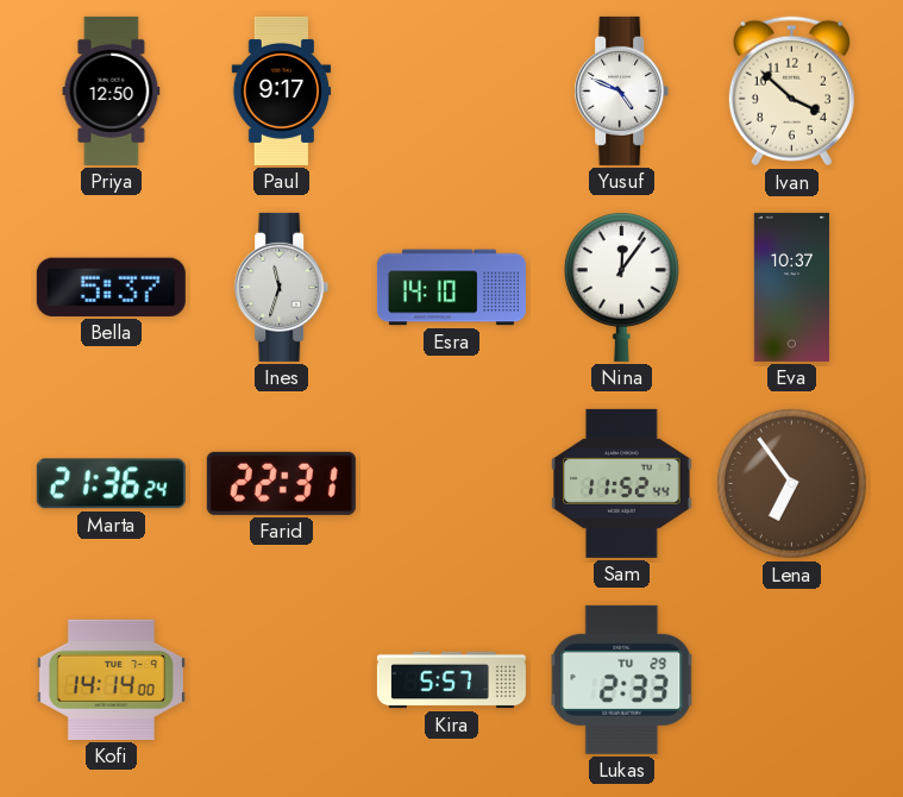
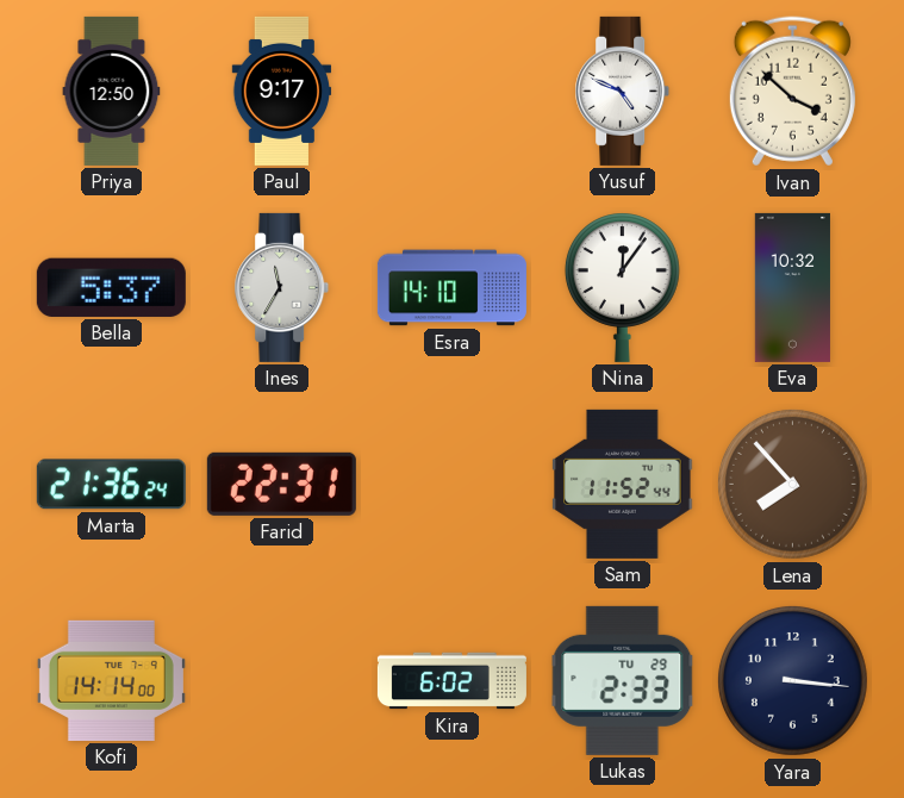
Ines: 11:33 -> 11:35 (282, 287)
Eva: 10:37 -> 10:32 (792, 287)
Lena: 6:54 -> 7:53 (792, 484)
Kira: 5:57 -> 6:02 (451, 681)
Yara: none -> 3:16 (792, 680)
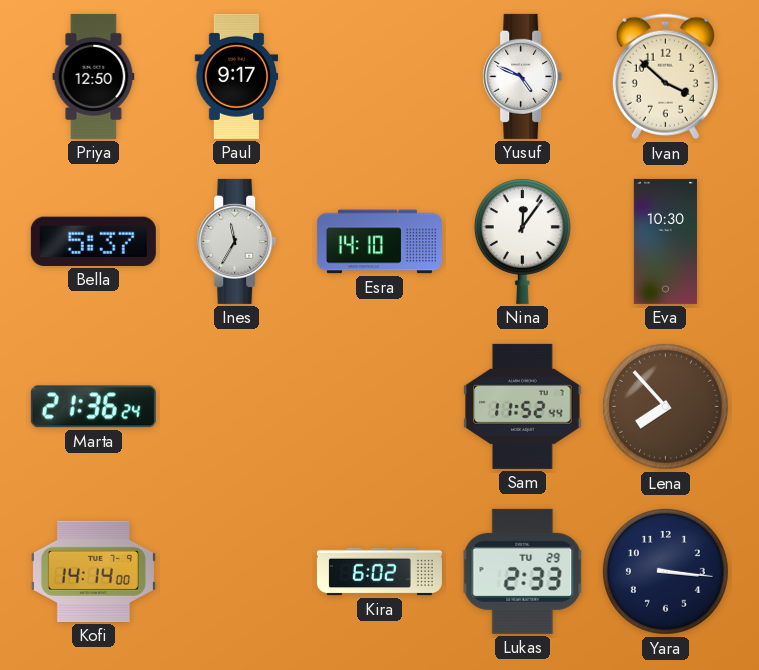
Eva: 10:32 -> 10:30 (665, 241)
Farid: 22:31 -> none (281, 484)
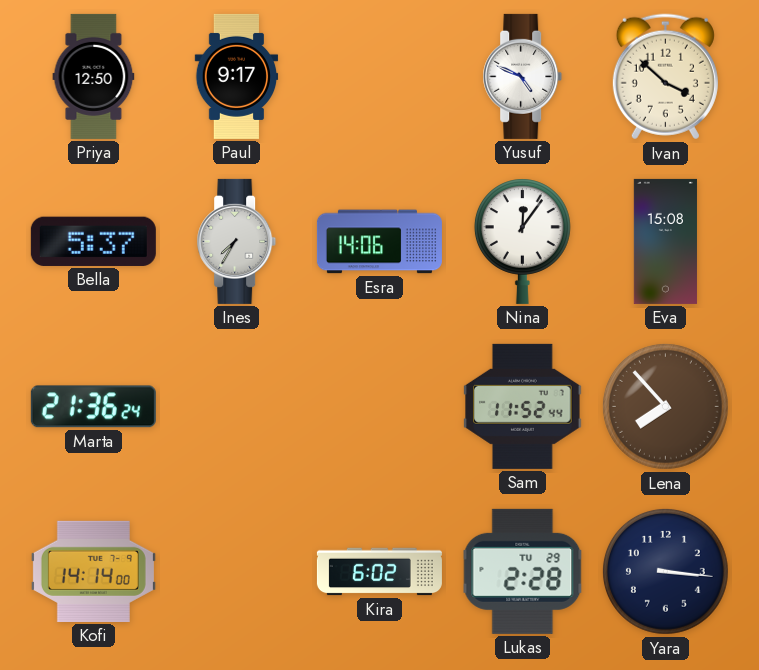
Ines: 11:35 -> 7:35 (237, 241)
Esra: 14:10 -> 14:06 (379, 242)
Eva: 10:30 -> 15:08 (665, 241)
Lukas: 2:33 -> 2:28 (523, 571)
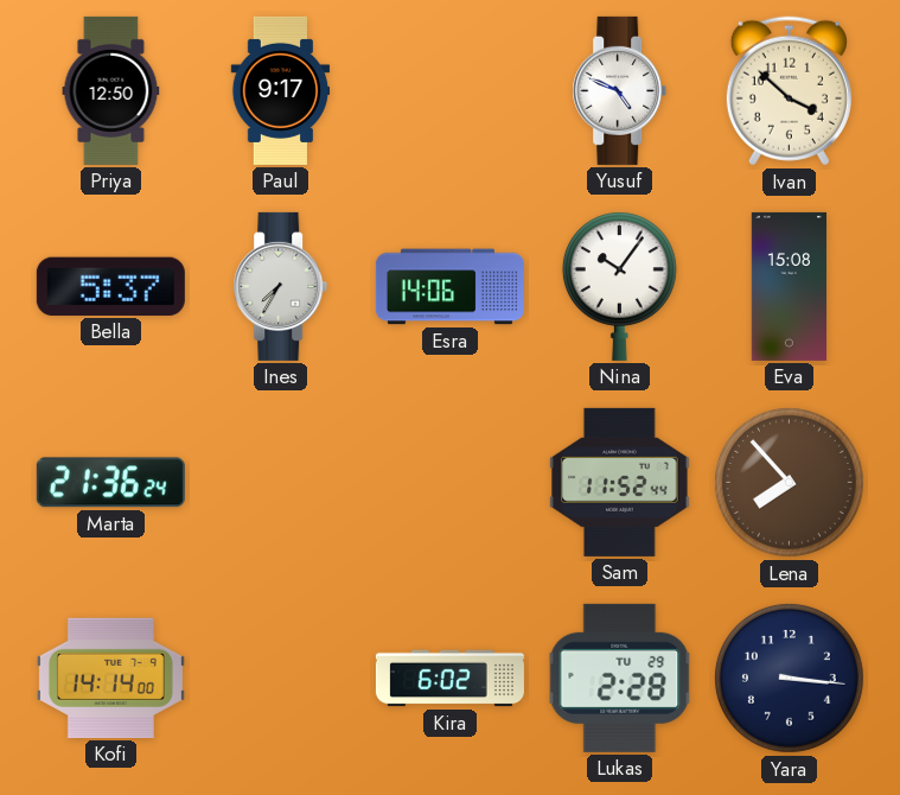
Nina: 12:06 -> 10:06 (619, 286)
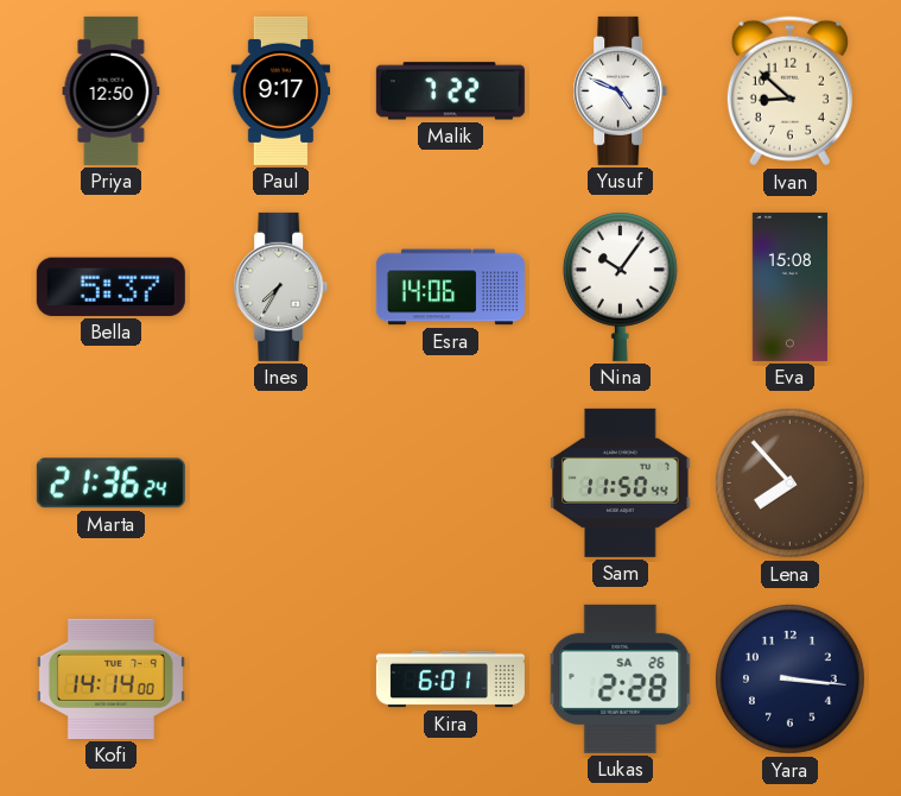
Malik: none -> 7:22 (450, 91)
Ivan: 3:52 -> 8:52 (789, 91)
Sam: 11:52 -> 11:50 (621, 482)
Kira: 6:02 -> 6:01 (450, 680)
Lukas date: TU 29 -> SA 26 (621, 678)
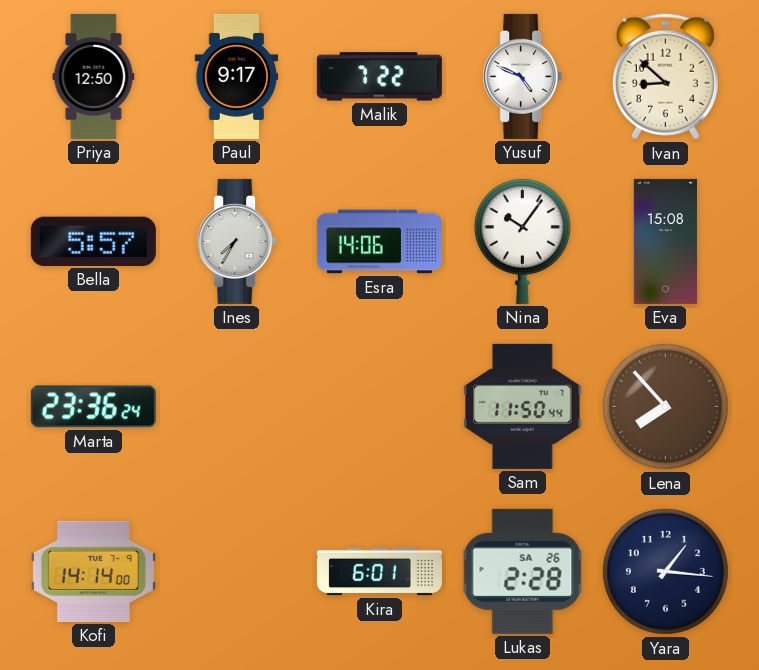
Bella: 5:37 -> 5:57 (93, 241)
Marta: 21:36 -> 23:36 (93, 407)
Yara: 3:16 -> 1:16 (665, 571)
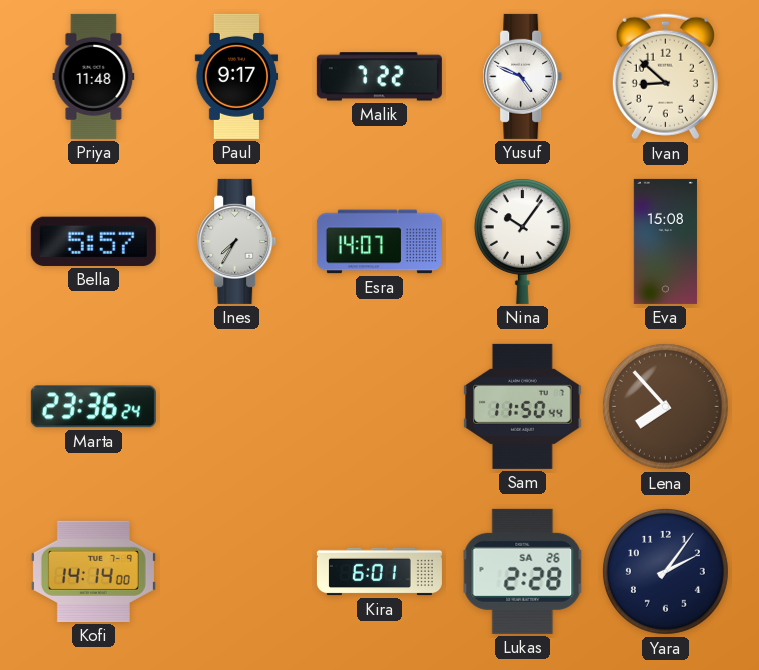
Priya: 12:50 -> 11:48 (94, 76)
Esra: 14:06 -> 14:07 (379, 242)
Yara: 1:16 -> 2:06 (665, 571)
